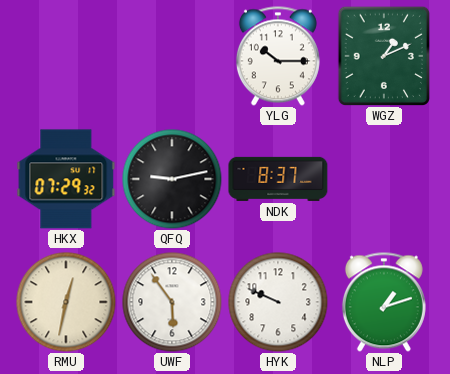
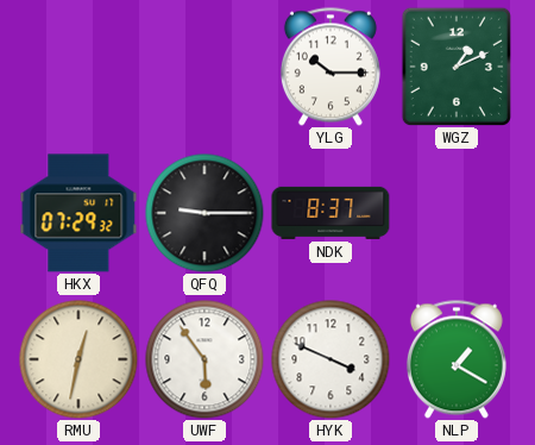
QFQ: 9:13 -> 9:15 (204, 213)
HYK: 9:49 -> 3:49 (331, 359)
NLP: 1:12 -> 1:20 (457, 359)
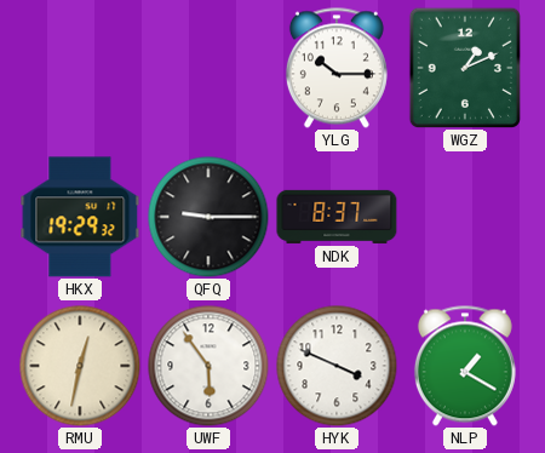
HKX: 07:29 -> 19:29 (80, 217)
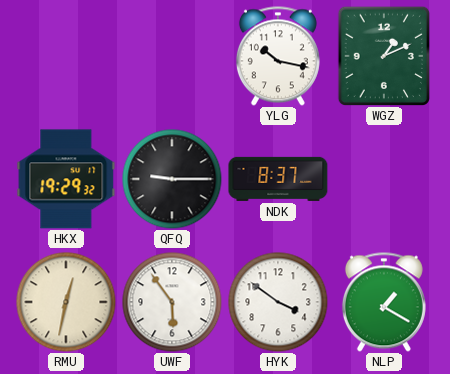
YLG: 10:15 -> 10:17 (278, 56)
HYK: 3:49 -> 3:51 (278, 302)
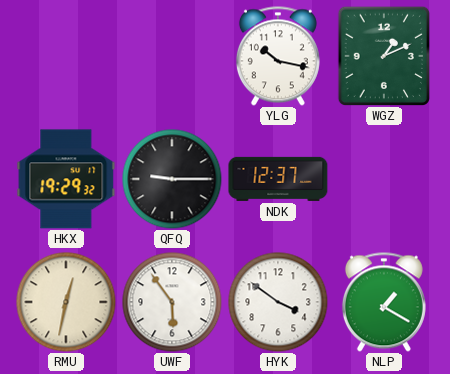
NDK: 8:37 -> 12:37 (278, 179)
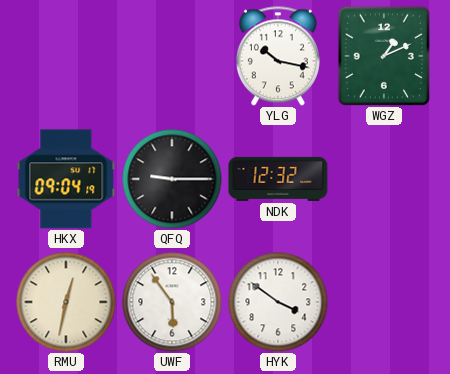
HKX: 19:29 -> 09:04 (66, 179)
NDK: 12:37 -> 12:32 (278, 179)
NLP: 1:20 -> none (384, 302)
